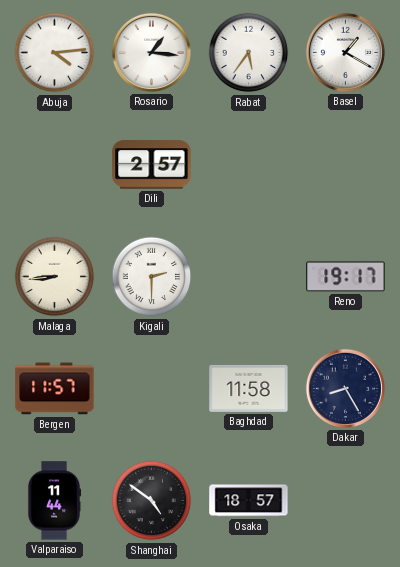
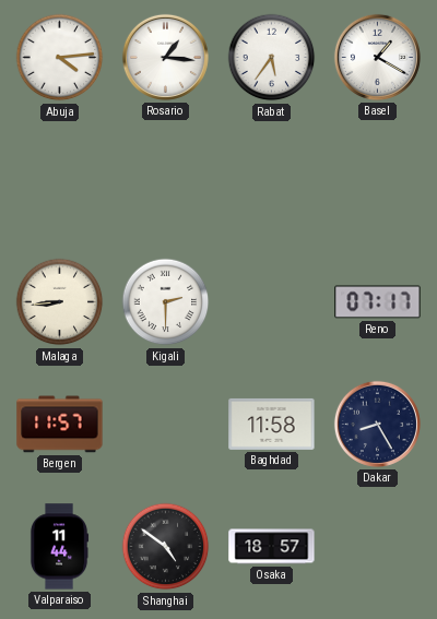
Dili: 2:57 -> none (152, 165)
Reno: 19:17 -> 07:17 (378, 302)
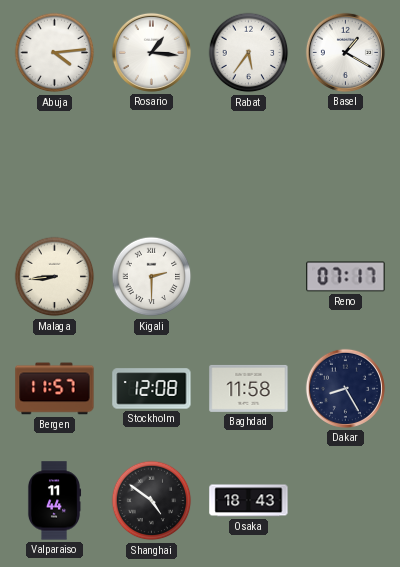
Stockholm: none -> 12:08 (152, 389)
Osaka: 18:57 -> 18:43 (249, 501)
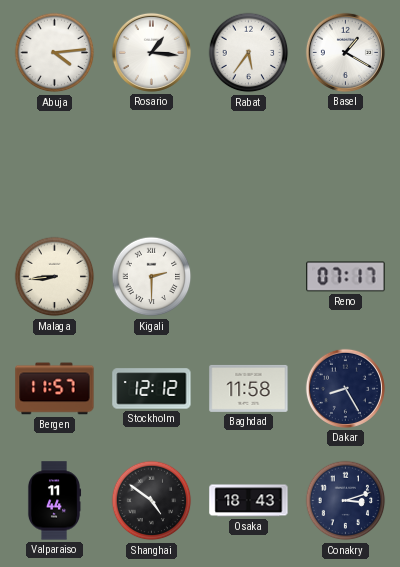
Stockholm: 12:08 -> 12:12 (152, 389)
Conakry: none -> 3:12 (346, 501)
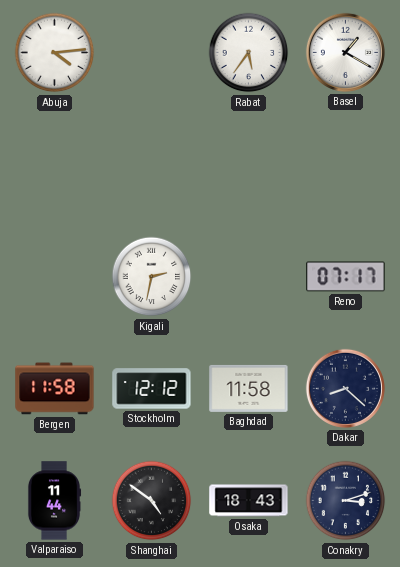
Rosario: 1:16 -> none (151, 52)
Malaga: 8:44 -> none (55, 277)
Kigali: 2:30 -> 2:32 (152, 277)
Bergen: 11:57 -> 11:58 (55, 389)
Dakar: 8:25 -> 8:22 (345, 388)
